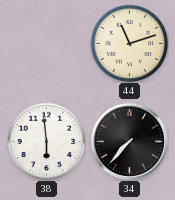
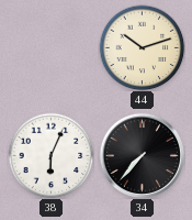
44: 11:12 -> 10:12 (142, 47)
38: 5:59 -> 6:04 (50, 155)
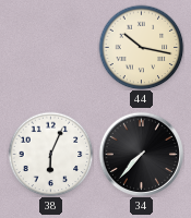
44: 10:12 -> 10:17 (141, 47)
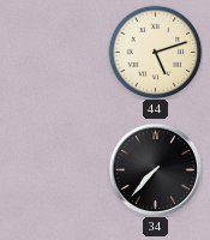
44: 10:17 -> 5:12 (155, 52)
38: 6:04 -> none (50, 154)
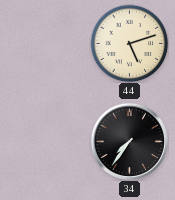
34: 7:37 -> 7:36 (129, 141)
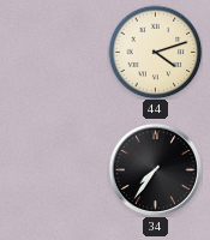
44: 5:12 -> 4:12 (155, 52)
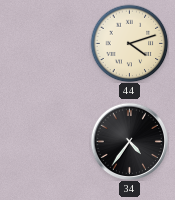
34: 7:36 -> 4:36 (129, 141)
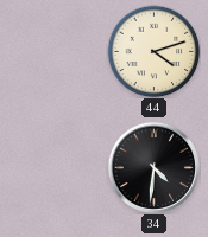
34: 4:36 -> 4:31 (153, 167)
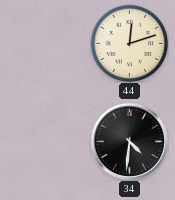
44: 4:12 -> 12:12 (129, 43)
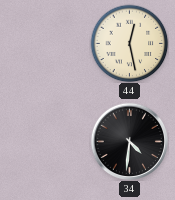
44: 12:12 -> 12:28 (129, 43)
